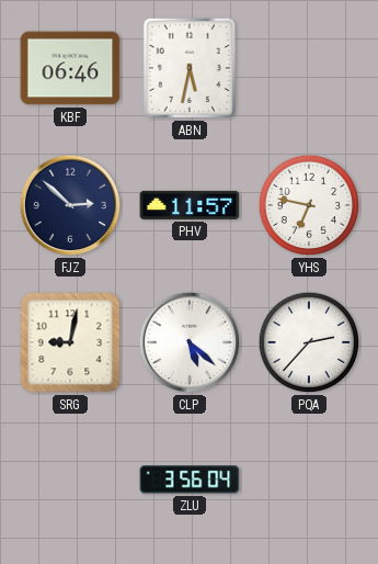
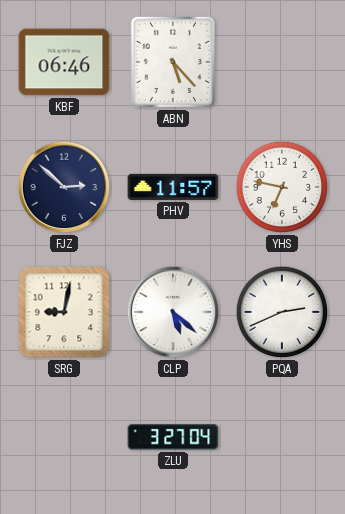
ABN: 5:32 -> 5:23 (173, 62)
PQA: 2:37 -> 2:41 (282, 312)
ZLU: 3:56 -> 3:27 (173, 437)
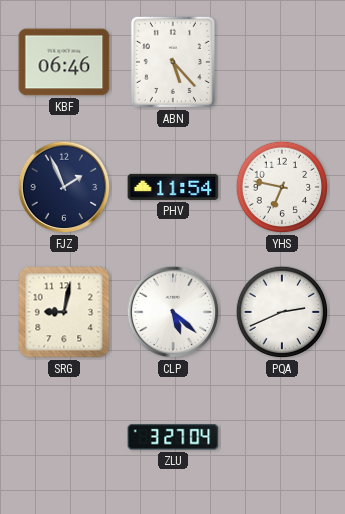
FJZ: 2:52 -> 1:56 (64, 187)
PHV: 11:57 -> 11:54 (173, 187)
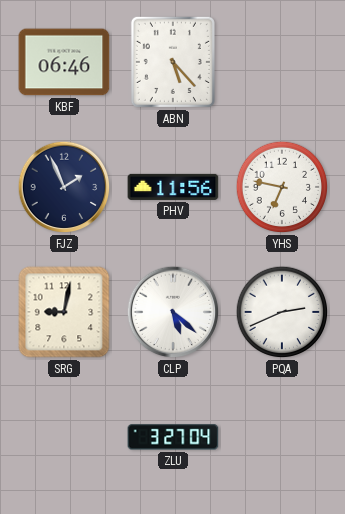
PHV: 11:54 -> 11:56 (173, 187)
